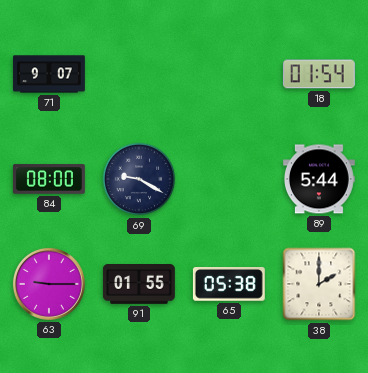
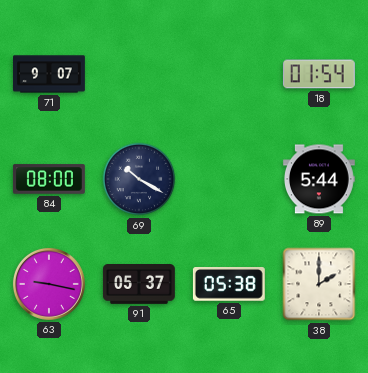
69: 9:20 -> 10:20 (139, 179)
63: 9:15 -> 9:17 (49, 284)
91: 01:55 -> 05:37 (139, 285)
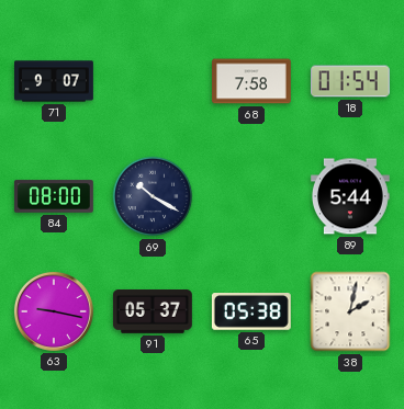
68: none -> 7:58 (252, 81)
38: 2:00 -> 2:02 (350, 311)
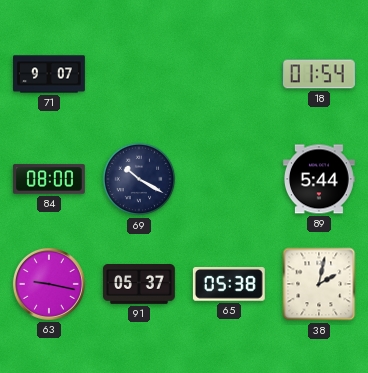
68: 7:58 -> none (252, 81)
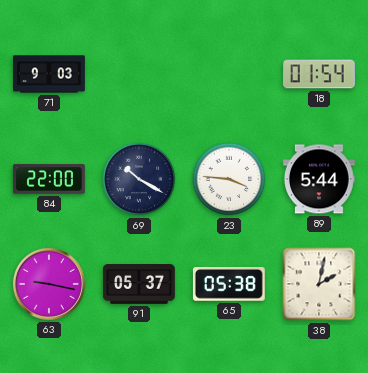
71: 9:07 -> 9:03 (50, 74)
84: 08:00 -> 22:00 (49, 179)
23: none -> 3:46 (229, 179)
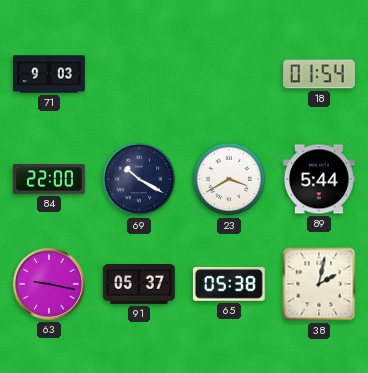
23: 3:46 -> 3:40 (229, 179)
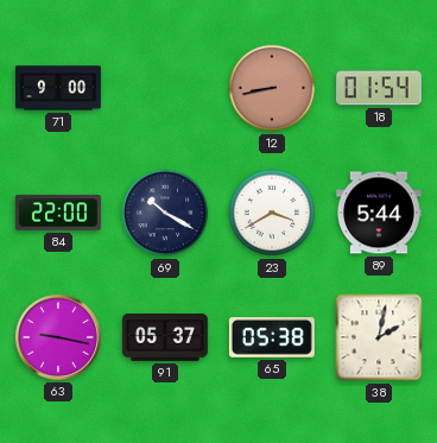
71: 9:03 -> 9:00 (59, 88)
12: none -> 8:43 (272, 88)
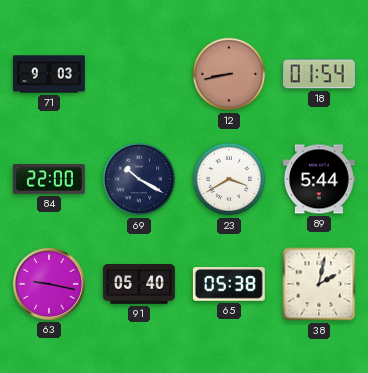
71: 9:00 -> 9:03 (50, 74)
91: 05:37 -> 05:40 (139, 285)
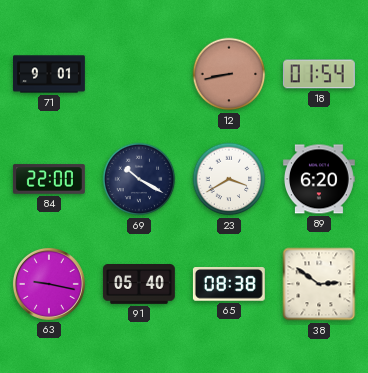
71: 9:03 -> 9:01 (50, 74)
89: 5:44 -> 6:20 (319, 179)
65: 05:38 -> 08:38 (229, 285)
38: 2:02 -> 2:51 (319, 284)
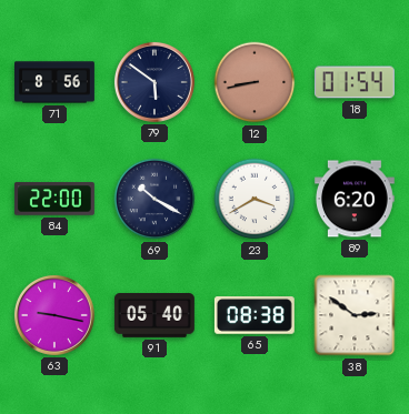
71: 9:01 -> 8:56 (56, 82)
79: none -> 5:51 (154, 82)
